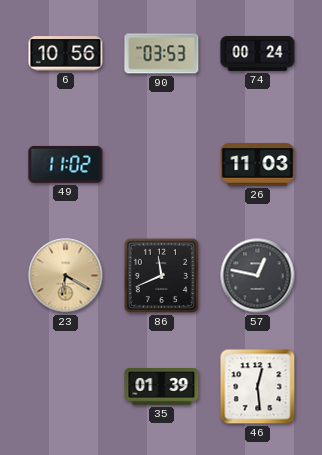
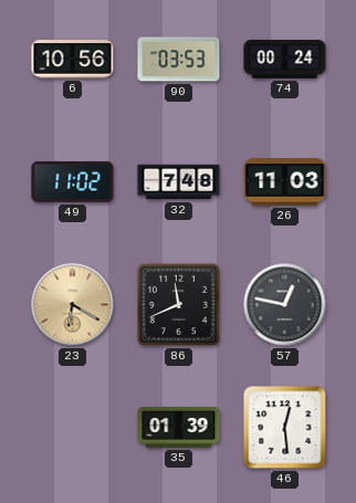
32: none -> 7:48 (179, 182)
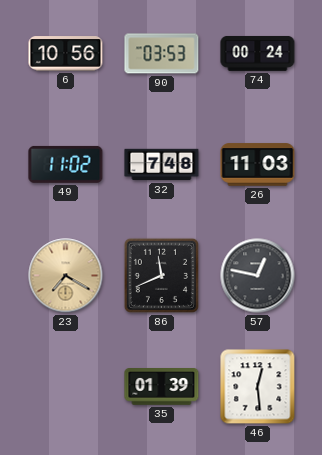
23: 6:20 -> 7:20 (66, 276)
